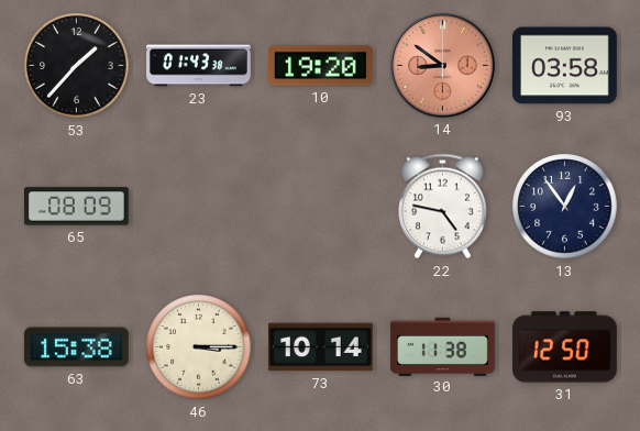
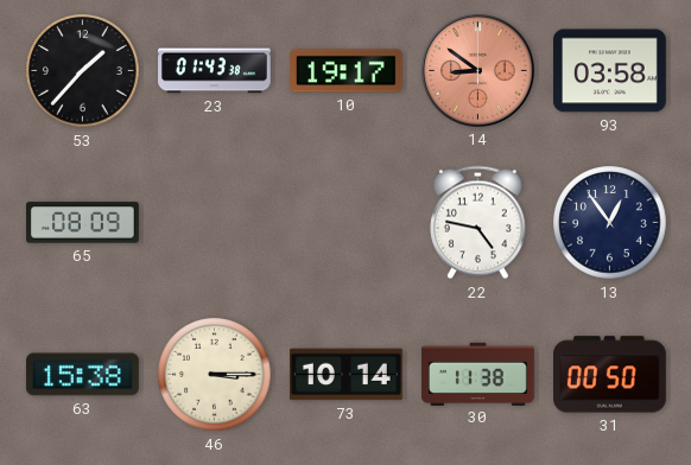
10: 19:20 -> 19:17 (345, 71)
31: 12:50 -> 00:50 (610, 375)
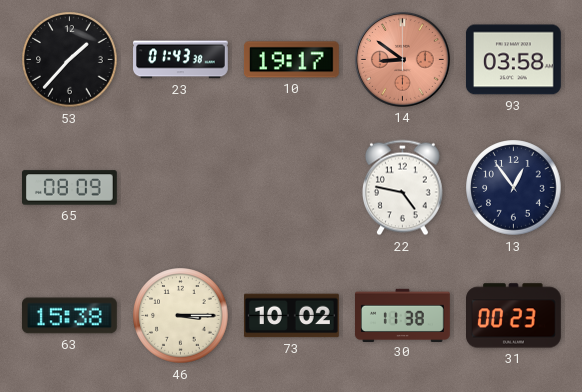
73: 10:14 -> 10:02 (292, 316)
31: 00:50 -> 00:23 (514, 316)
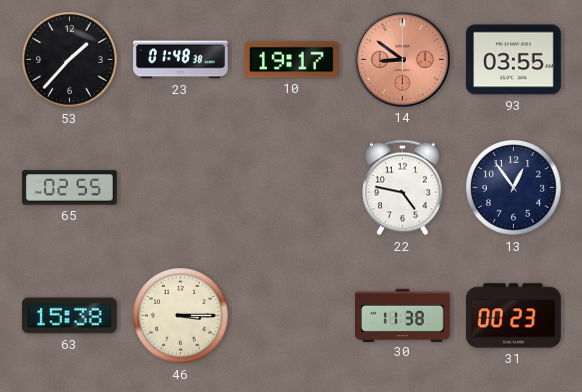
23: 01:43 -> 01:48 (181, 60)
93: 03:58 -> 03:55 (513, 60)
65: 08:09 -> 02:55 (70, 188)
73: 10:02 -> none (292, 316)
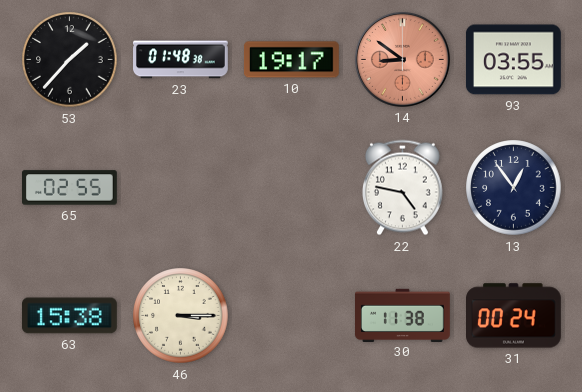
31: 00:23 -> 00:24 (514, 316)
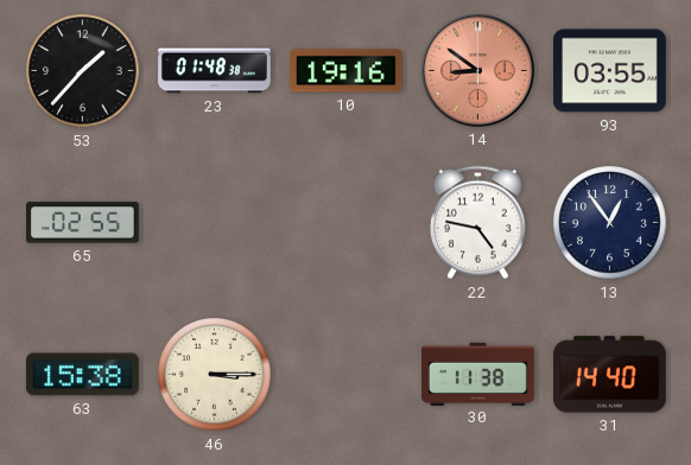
10: 19:17 -> 19:16 (345, 71)
31: 00:24 -> 14:40 (610, 375)
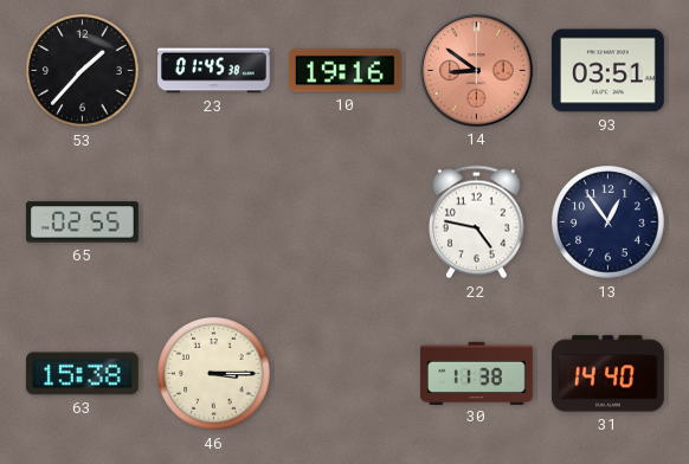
23: 01:48 -> 01:45 (214, 71)
93: 03:55 -> 03:51 (607, 71)
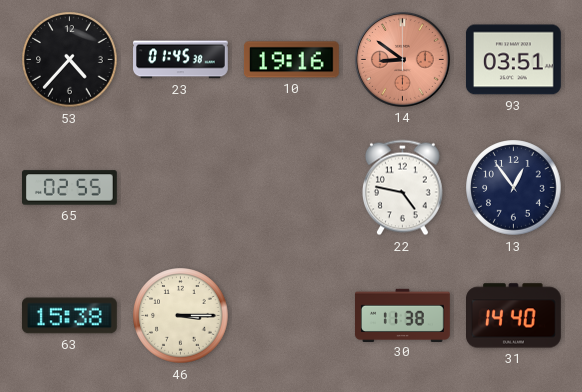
53: 1:37 -> 4:37 (70, 60)
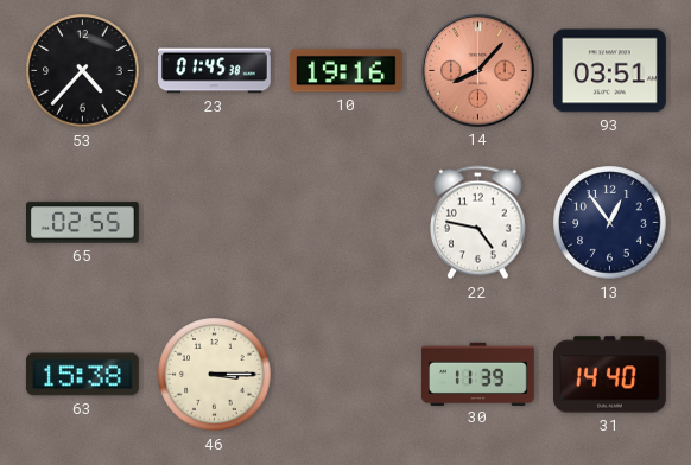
14: 8:51 -> 8:07 (477, 70)
30: 11:38 -> 11:39 (478, 374)
